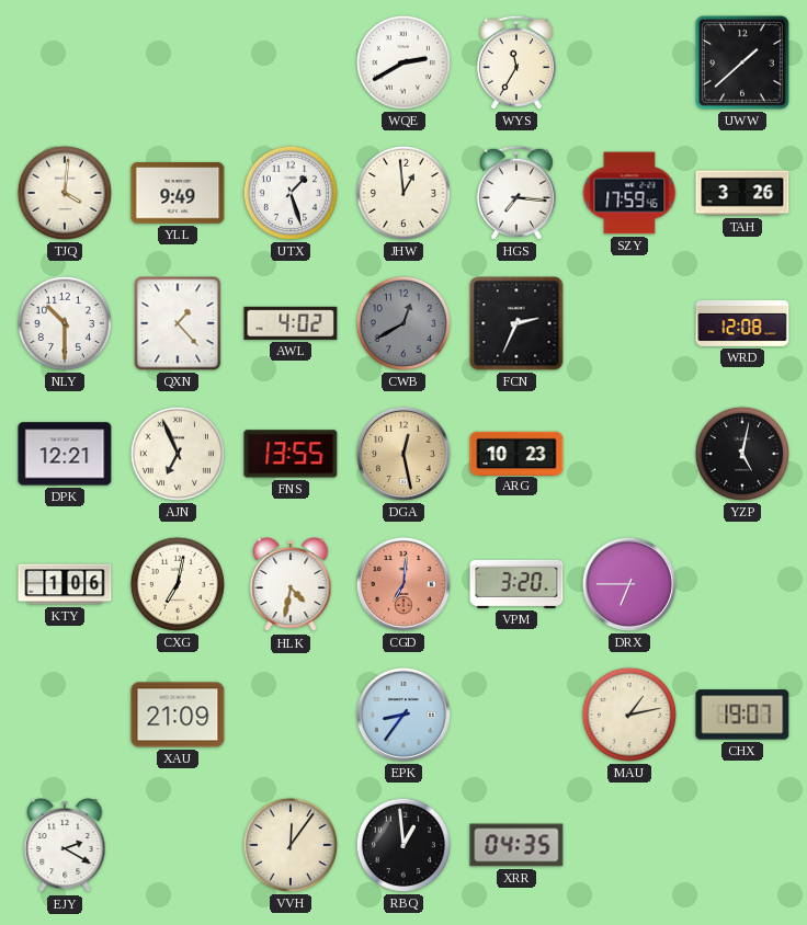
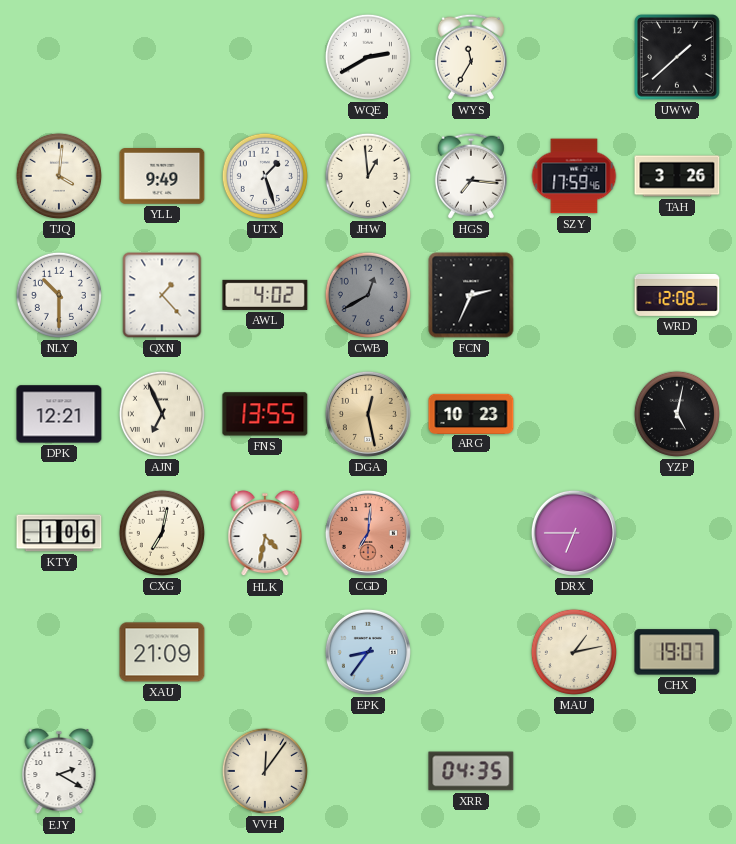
VPM: 3:20 -> none (516, 584)
RBQ: 12:59 -> none (403, 845)
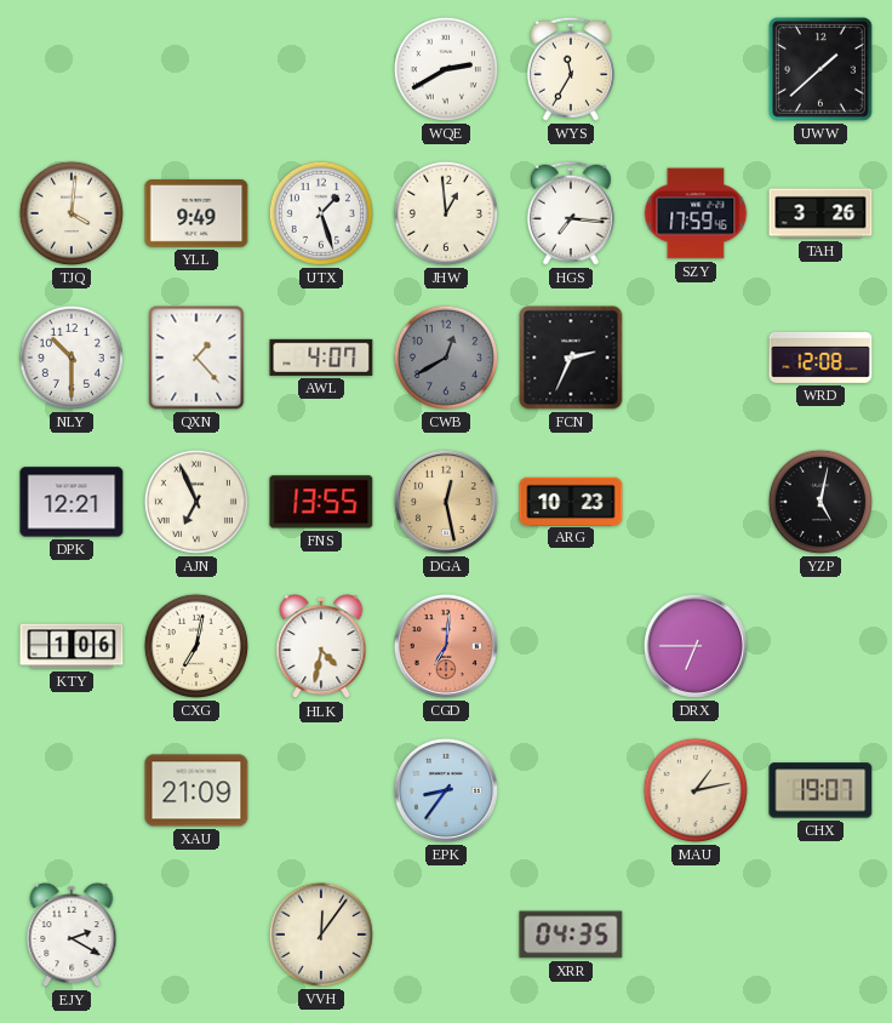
AWL: 4:02 -> 4:07 (321, 358)
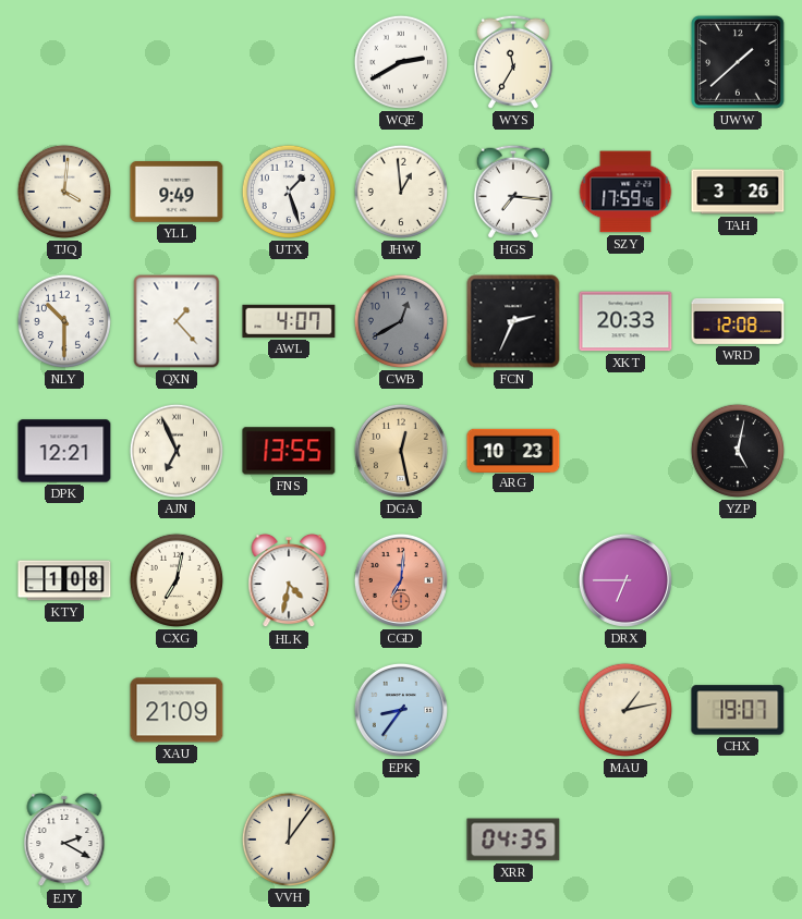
XKT: none -> 20:33 (625, 321)
KTY: 1:06 -> 1:08 (64, 580)
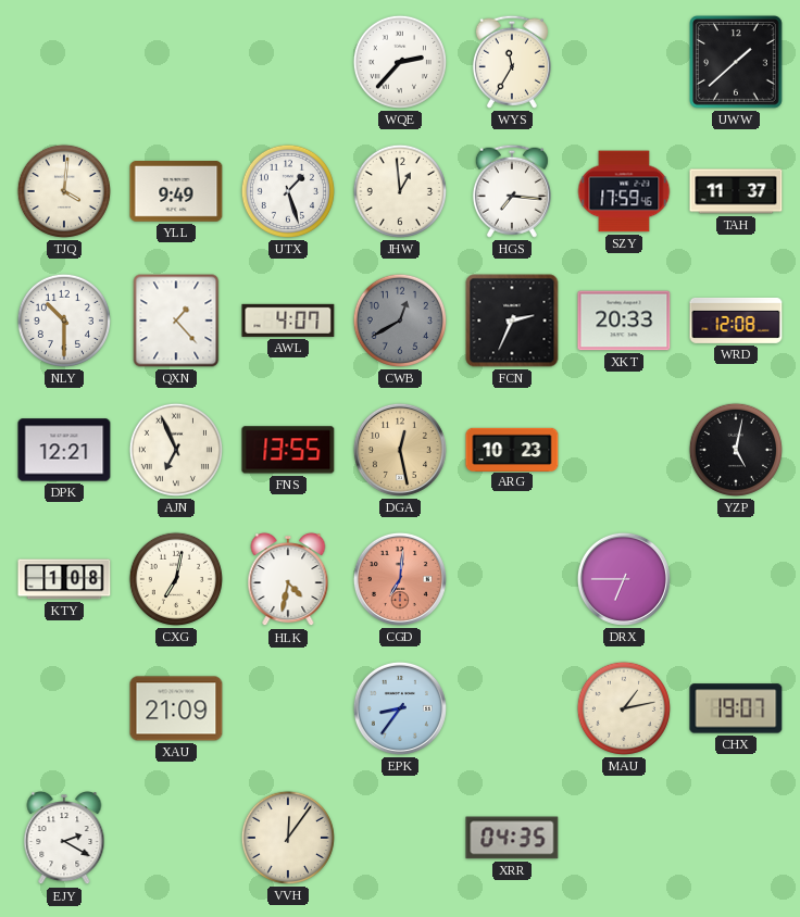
WQE: 2:40 -> 2:37 (400, 62)
TAH: 3:26 -> 11:37 (736, 191)
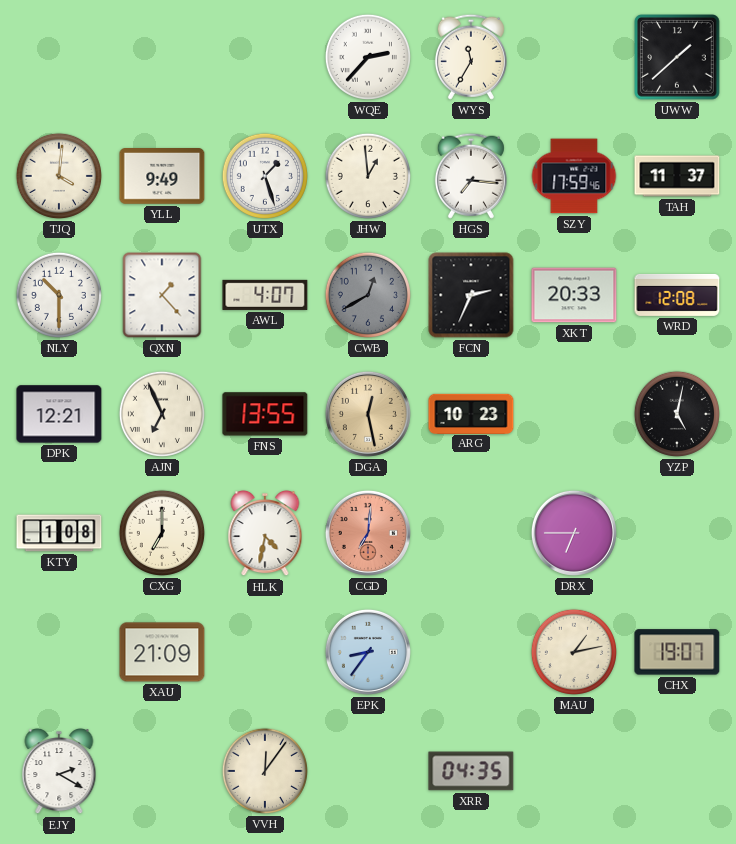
CXG: 7:02 -> 7:00 (162, 533)
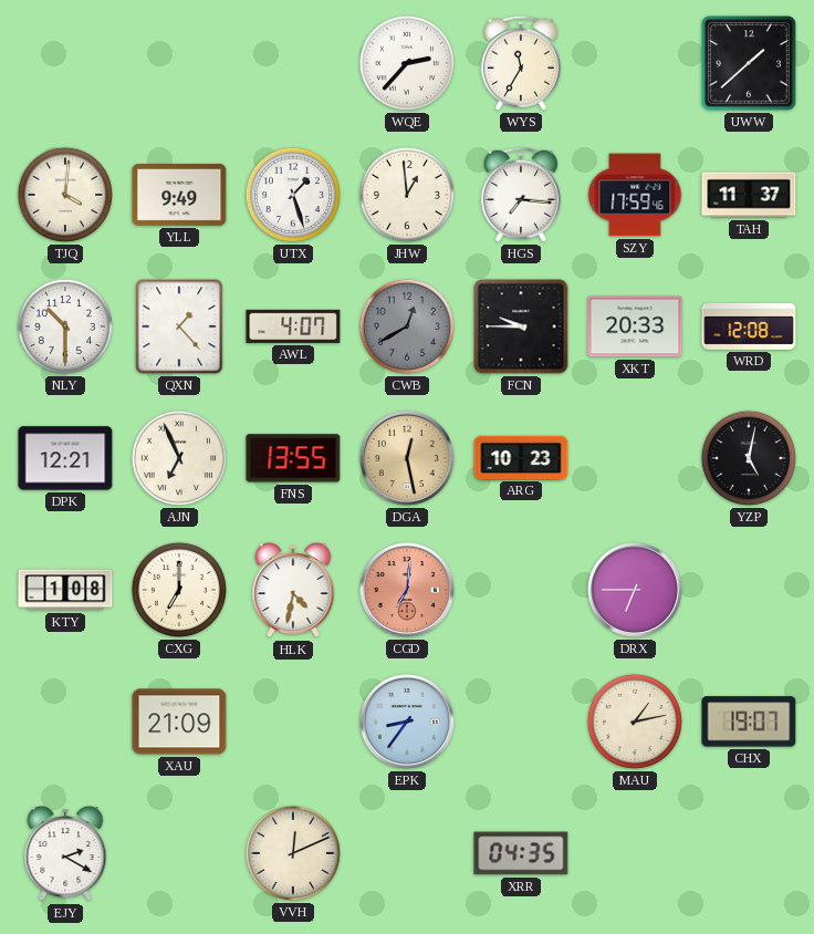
FCN: 2:34 -> 9:45 (521, 326)
VVH: 12:06 -> 12:11 (293, 853)
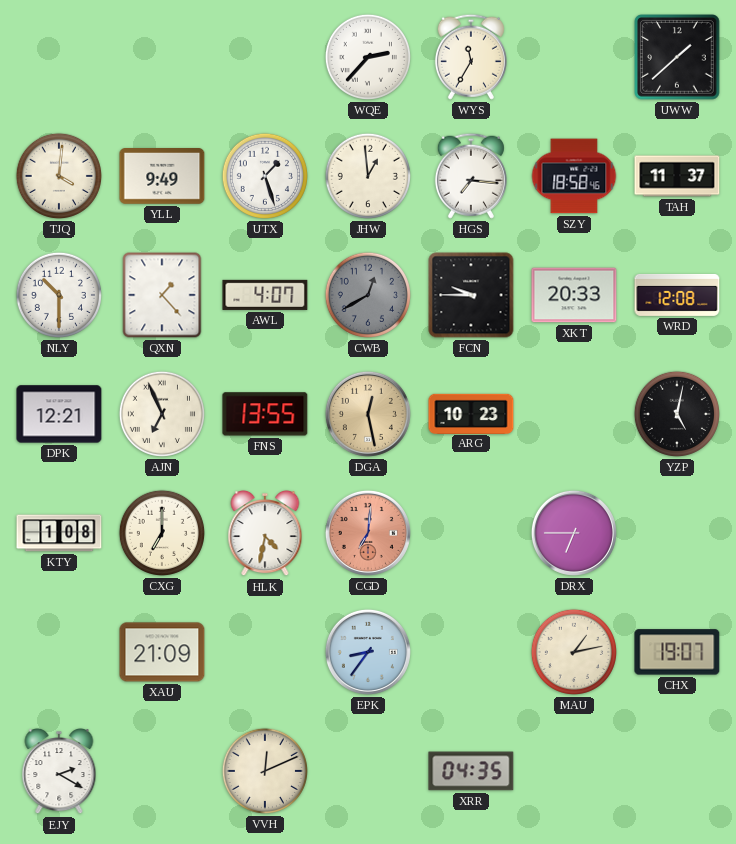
SZY: 17:59 -> 18:58 (574, 176)
